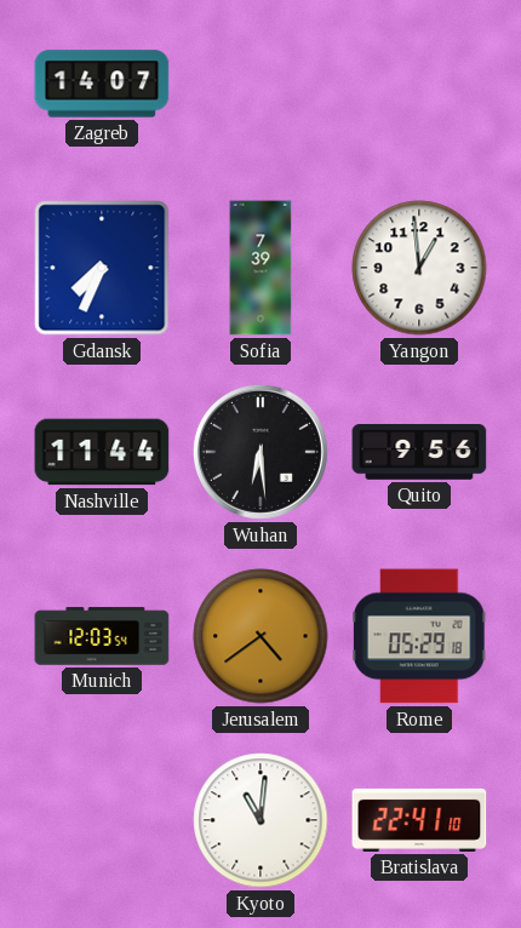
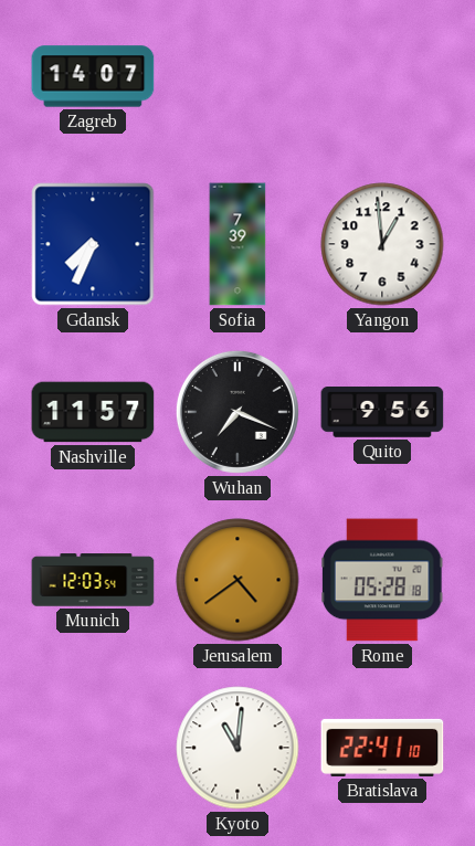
Nashville: 11:44 -> 11:57 (93, 412)
Wuhan: 6:29 -> 7:19 (237, 412)
Rome: 05:29 -> 05:28 (383, 580)
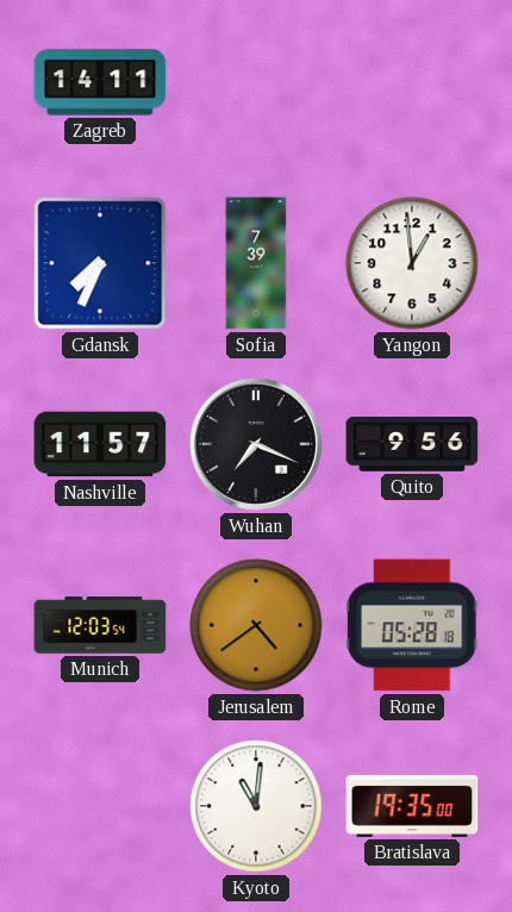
Zagreb: 14:07 -> 14:11 (100, 82)
Bratislava: 22:41 -> 19:35 (412, 806)
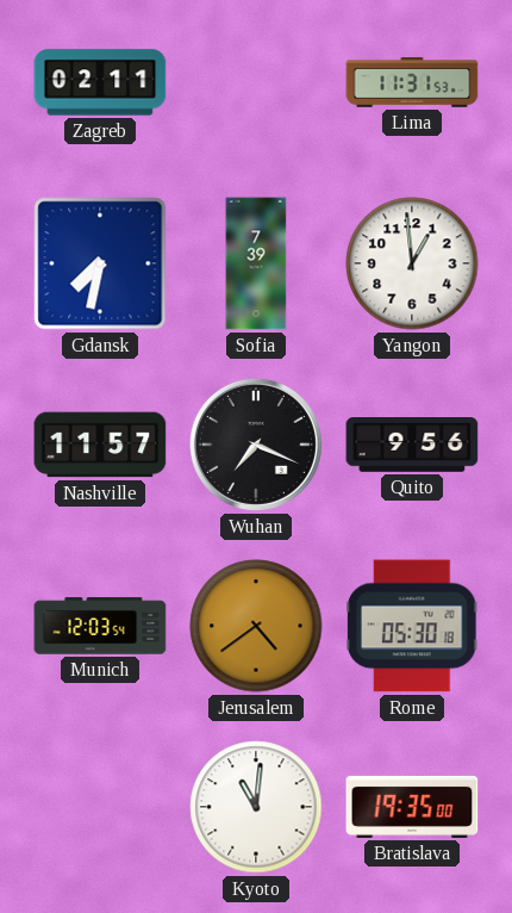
Zagreb: 14:11 -> 02:11 (100, 82)
Lima: none -> 11:31 (412, 82)
Gdansk: 7:34 -> 7:32 (100, 263)
Rome: 05:28 -> 05:30 (413, 626)
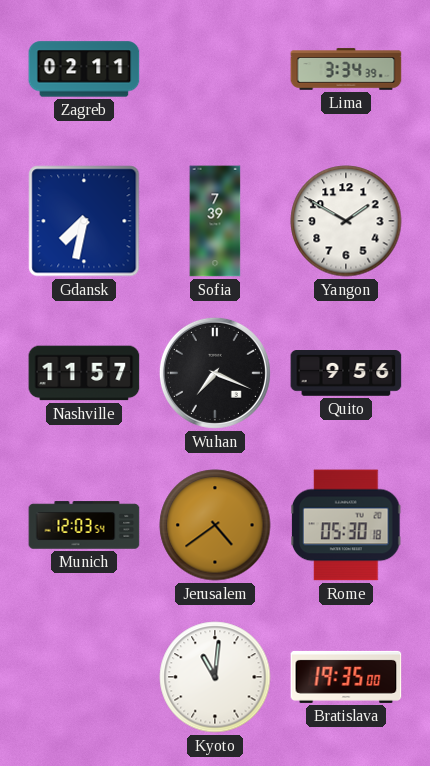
Lima: 11:31 -> 3:34 (346, 69)
Yangon: 12:59 -> 1:50 (346, 221)
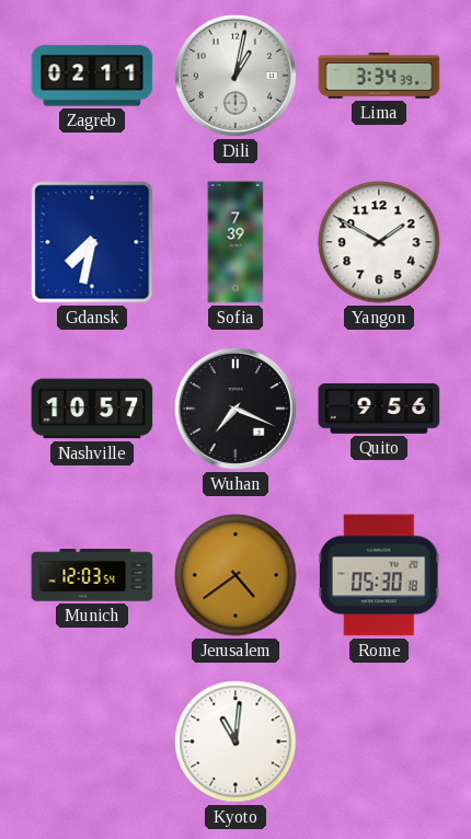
Dili: none -> 1:02 (235, 76)
Nashville: 11:57 -> 10:57 (92, 409)
Bratislava: 19:35 -> none (346, 677)
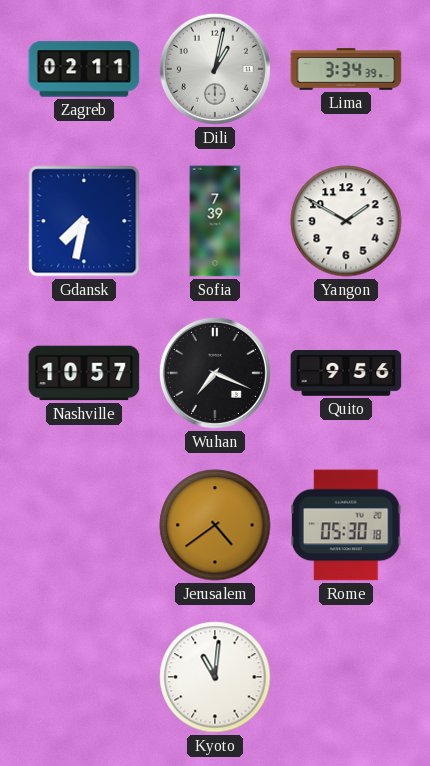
Munich: 12:03 -> none (92, 575)
